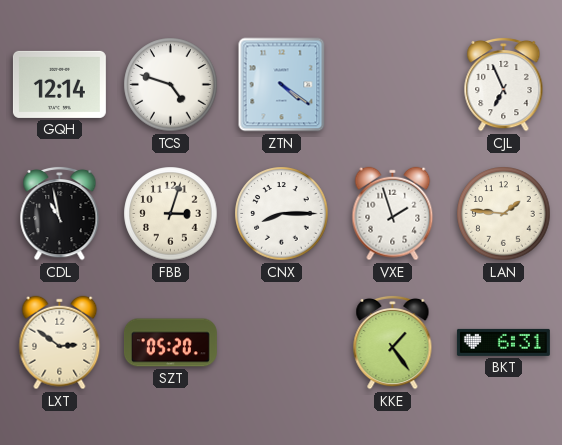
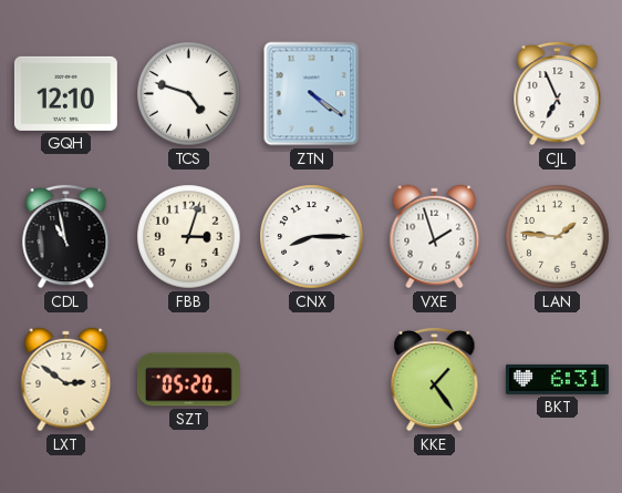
GQH: 12:14 -> 12:10 (65, 93)
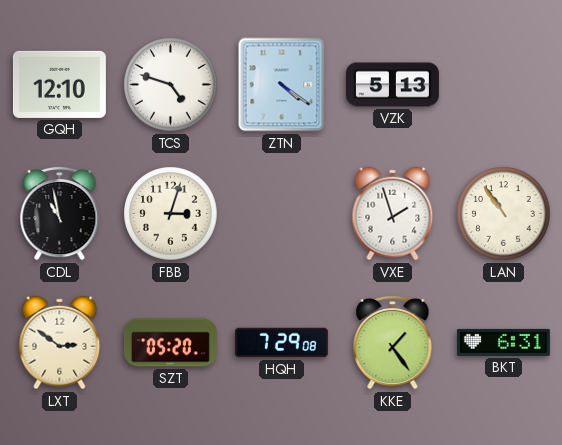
VZK: none -> 5:13 (392, 85)
CJL: 6:56 -> none (558, 93)
CNX: 8:15 -> none (312, 237)
LAN: 1:46 -> 10:54 (504, 214)
HQH: none -> 7:29 (281, 343)
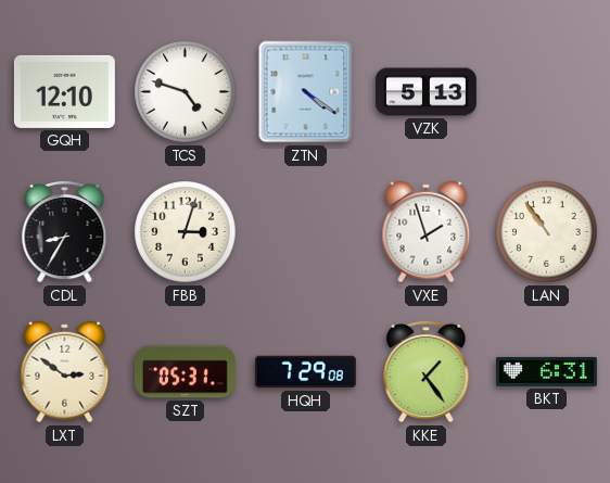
CDL: 10:58 -> 8:35 (65, 231)
SZT: 05:20 -> 05:31 (185, 372)
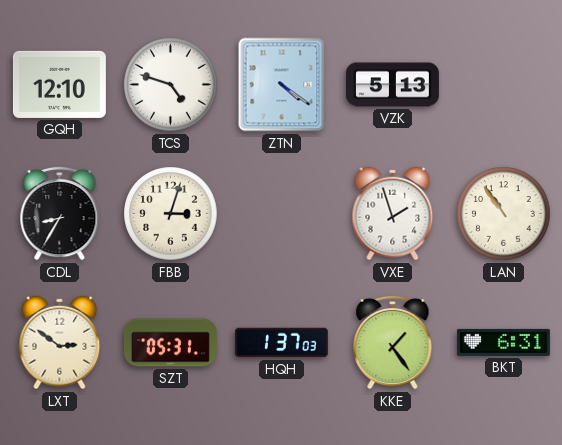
HQH: 7:29 -> 1:37 (281, 343)
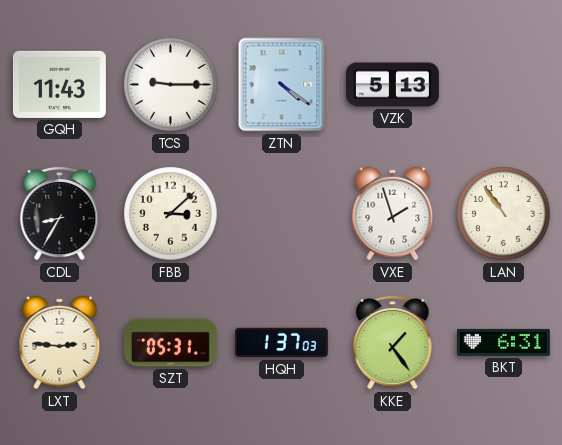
GQH: 12:10 -> 11:43 (59, 84)
TCS: 4:48 -> 9:15 (171, 85)
FBB: 3:03 -> 3:08 (171, 214)
LXT: 2:51 -> 2:46 (60, 343)
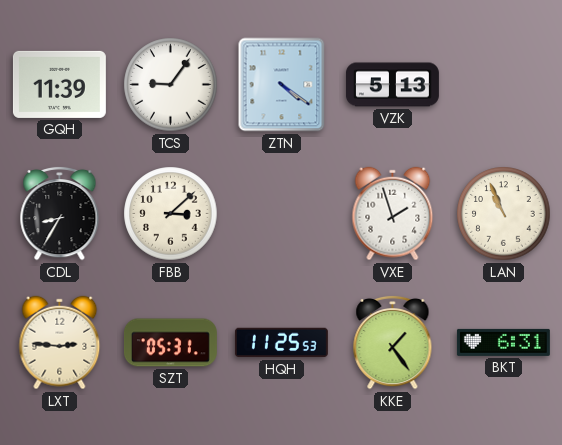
GQH: 11:43 -> 11:39 (59, 84)
TCS: 9:15 -> 9:06 (171, 85)
LAN: 10:54 -> 10:56 (504, 214)
HQH: 1:37 -> 11:25 (281, 343)
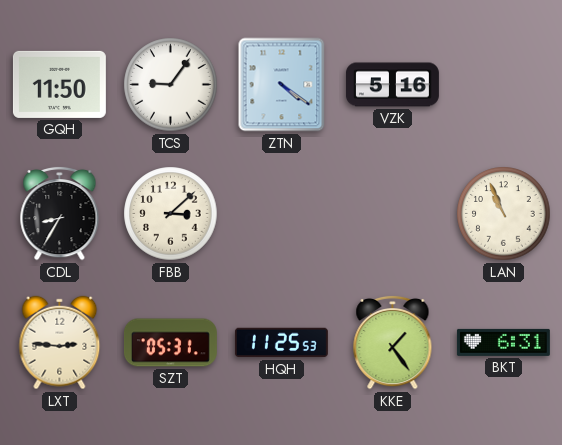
GQH: 11:39 -> 11:50 (59, 84)
VZK: 5:13 -> 5:16 (392, 85)
VXE: 1:57 -> none (393, 214)
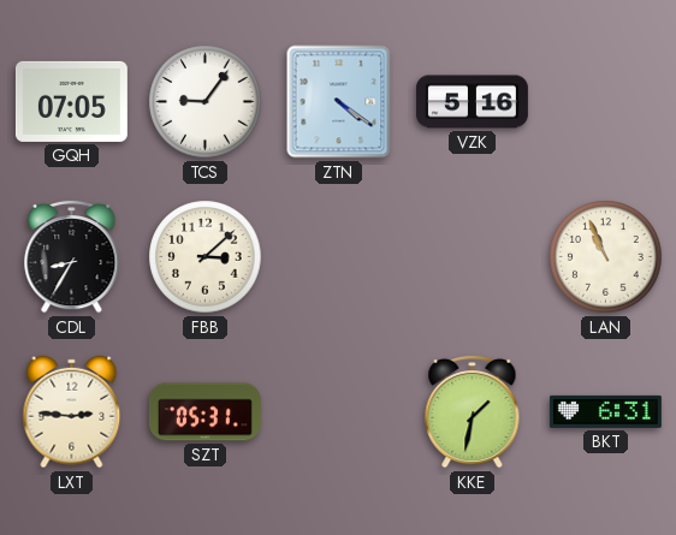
GQH: 11:50 -> 07:05 (71, 101)
HQH: 11:25 -> none (281, 343)
KKE: 1:24 -> 1:32 (473, 411)
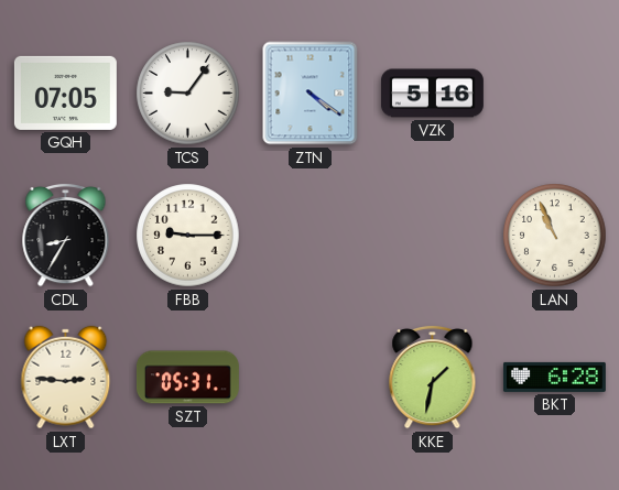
FBB: 3:08 -> 9:15 (188, 236)
BKT: 6:31 -> 6:28 (554, 377)
